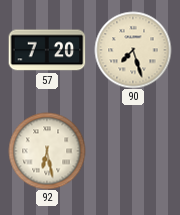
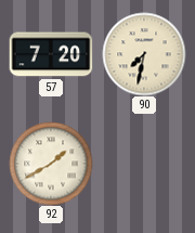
90: 7:27 -> 7:32 (144, 54)
92: 6:28 -> 1:40 (51, 164)
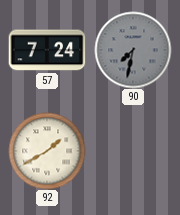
57: 7:20 -> 7:24 (47, 50)
90 dial: cream -> grey (133, 50)
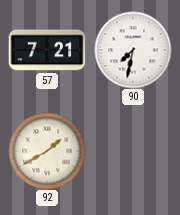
57: 7:24 -> 7:21 (47, 50)
90 dial: grey -> white (133, 50)
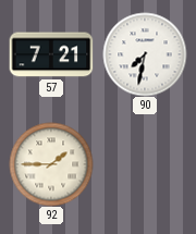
92: 1:40 -> 1:45 (51, 164)
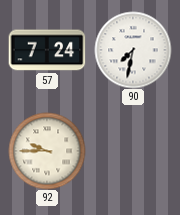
57: 7:21 -> 7:24 (47, 50)
92: 1:45 -> 9:45 (47, 151)
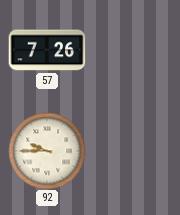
57: 7:24 -> 7:26 (47, 50)
90: 7:32 -> none (133, 50)
